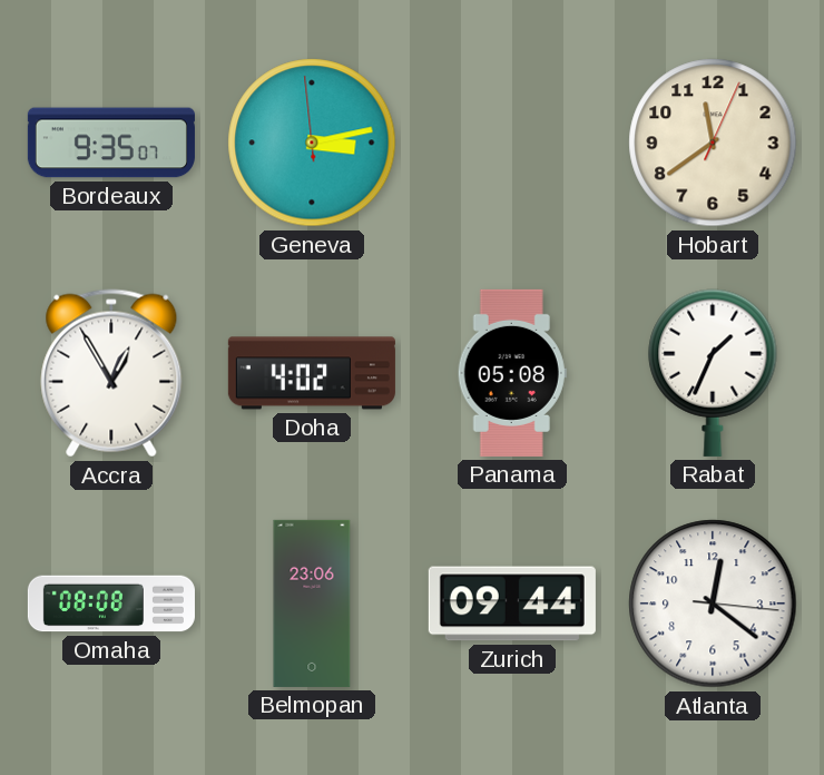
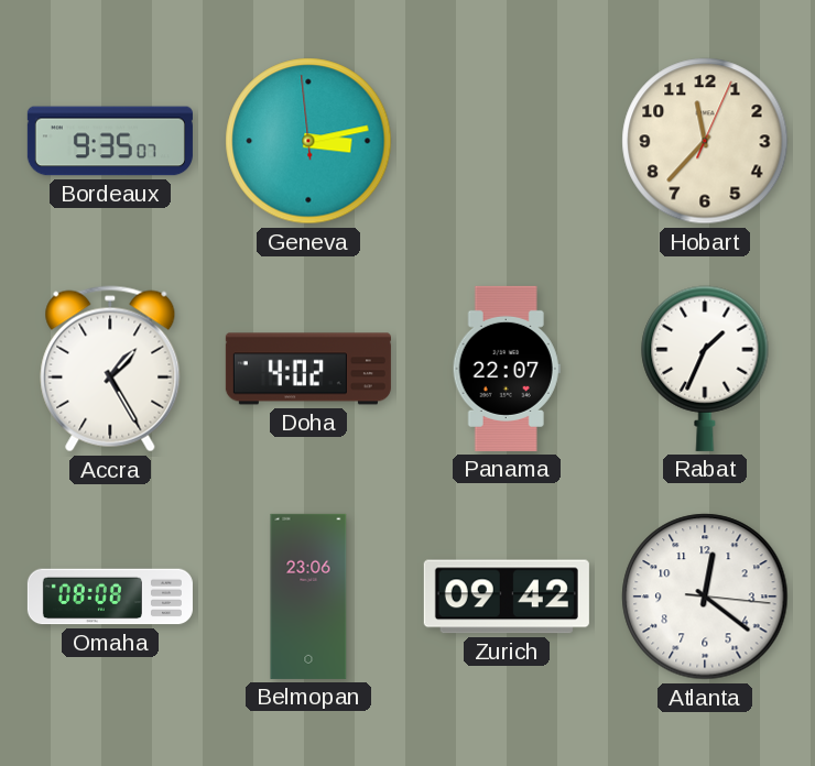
Hobart: 11:39 -> 11:37 (705, 141)
Accra: 12:55 -> 1:25 (110, 369)
Panama: 05:08 -> 22:07 (507, 369)
Zurich: 09:44 -> 09:42 (507, 597)
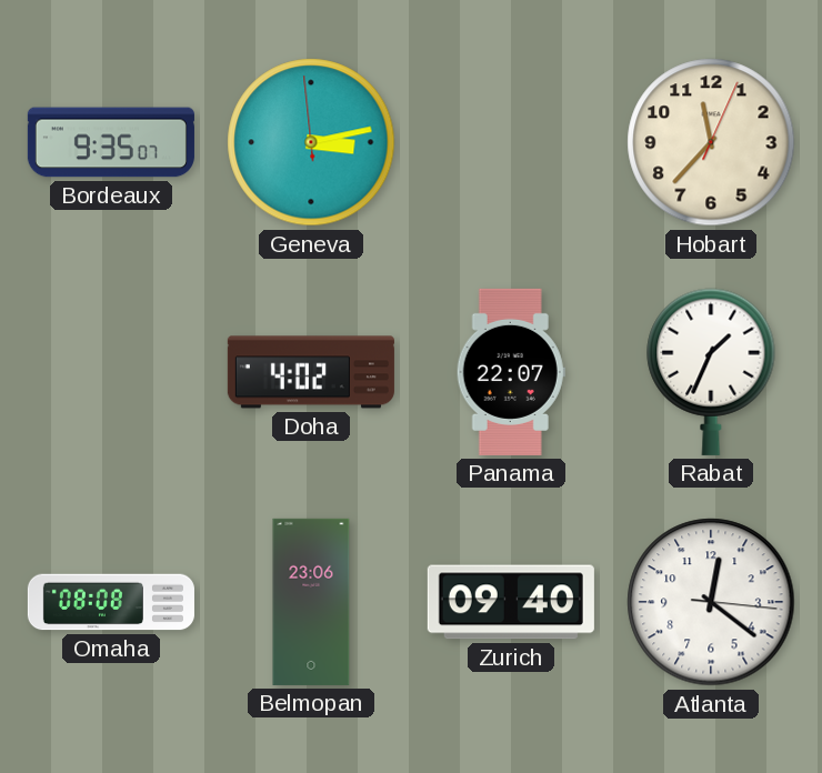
Accra: 1:25 -> none (110, 369)
Zurich: 09:42 -> 09:40 (511, 602)
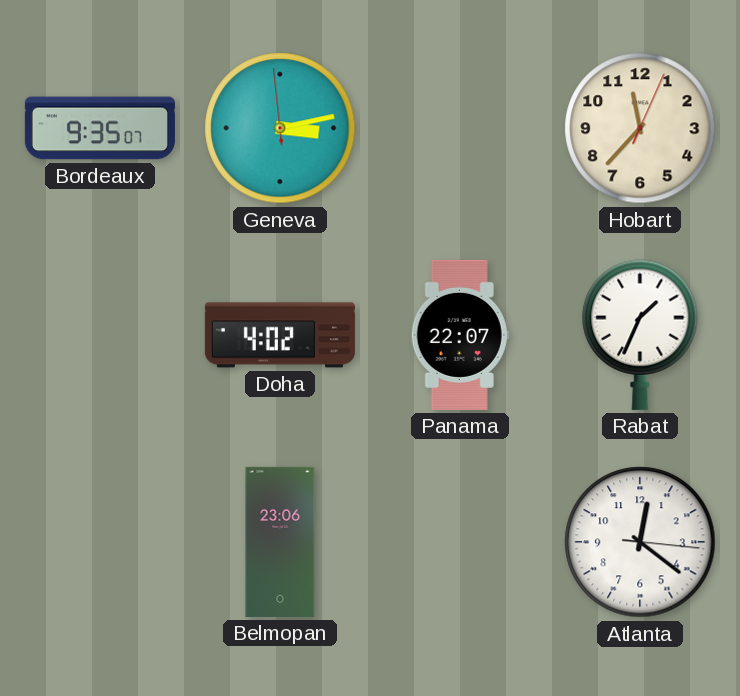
Omaha: 08:08 -> none (111, 602)
Zurich: 09:40 -> none (511, 602)
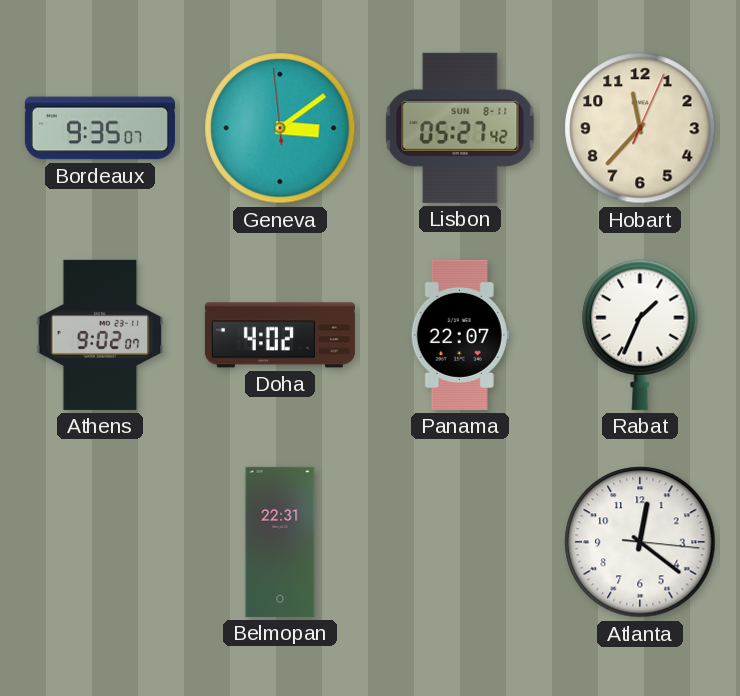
Geneva: 3:12 -> 3:08 (280, 128)
Lisbon: none -> 05:27 (460, 128)
Athens: none -> 9:02 (100, 335)
Belmopan: 23:06 -> 22:31 (280, 542)
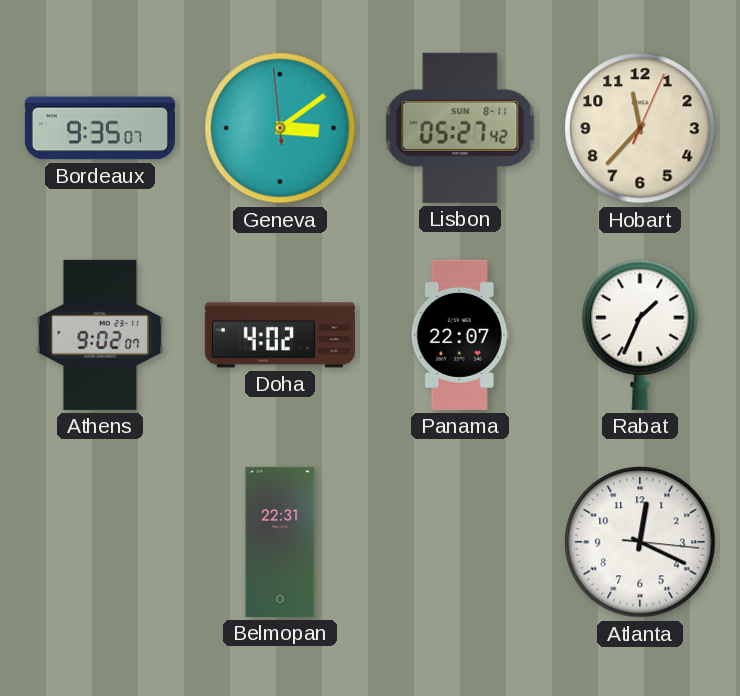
Atlanta: 12:21 -> 12:19 (640, 542)
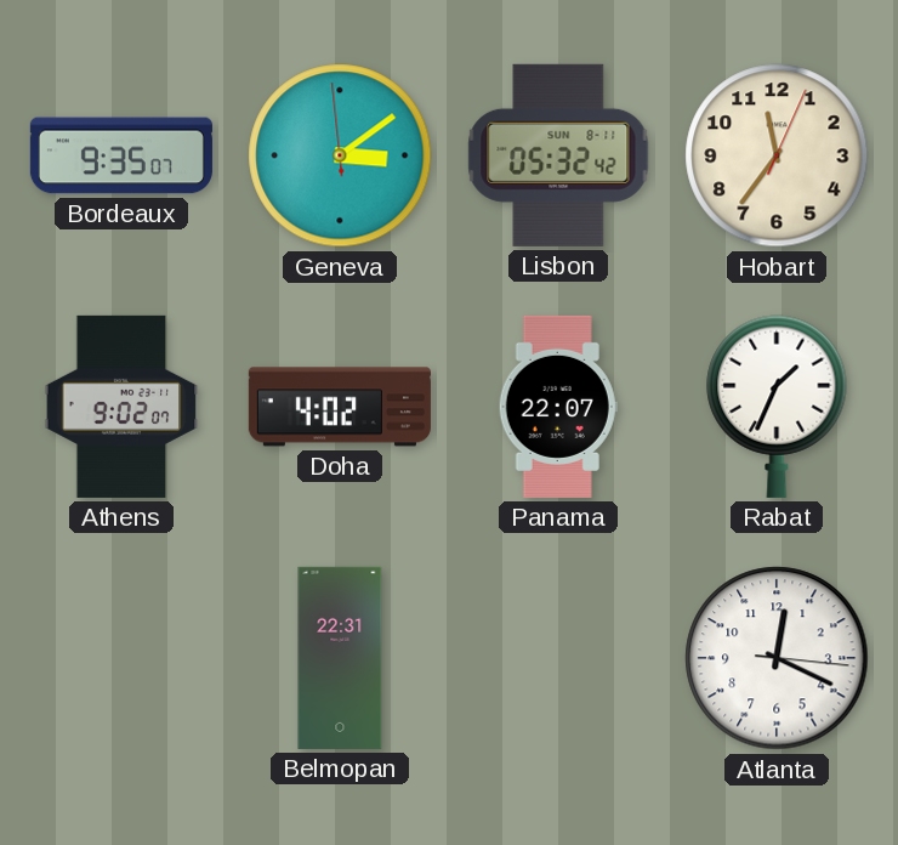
Lisbon: 05:27 -> 05:32 (558, 155)
Hobart: 11:37 -> 11:36 (777, 155)
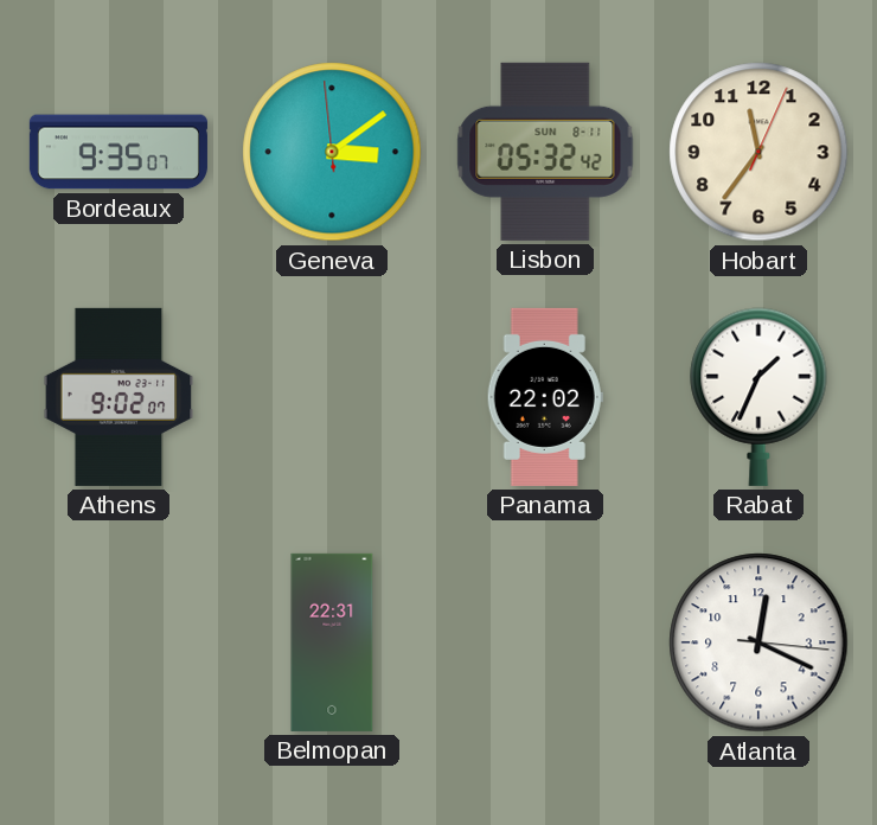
Doha: 4:02 -> none (340, 407)
Panama: 22:07 -> 22:02 (545, 397)
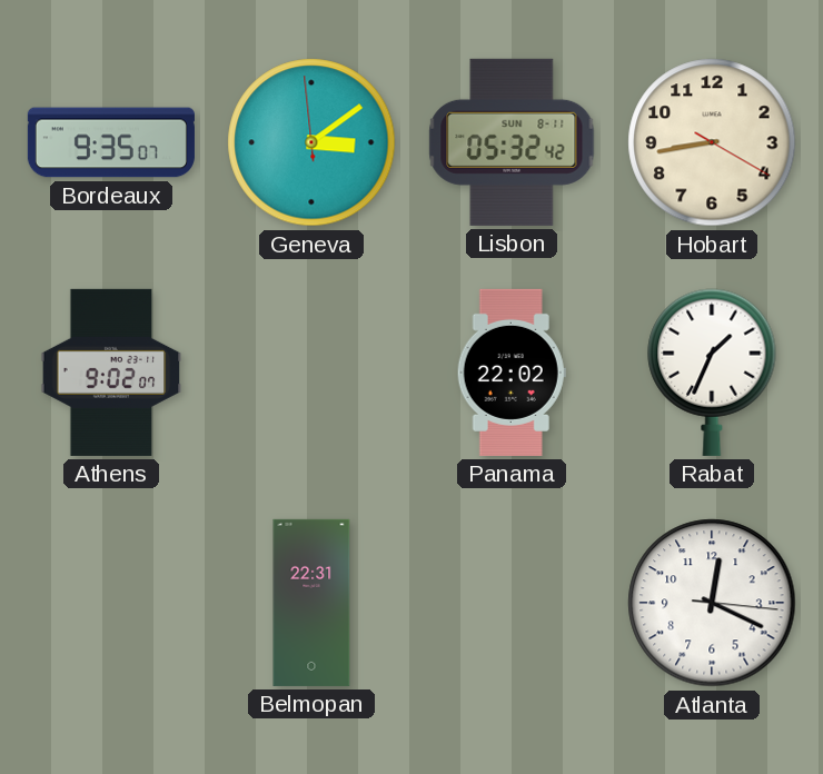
Hobart: 11:36 -> 8:43 (712, 142)
